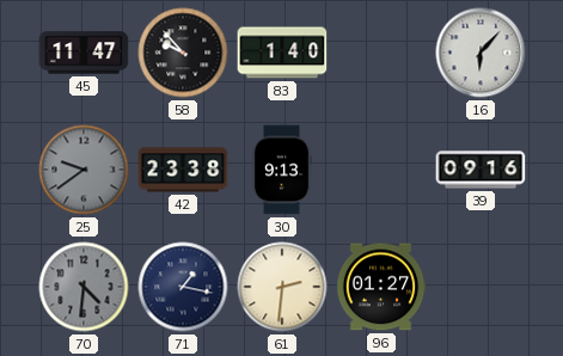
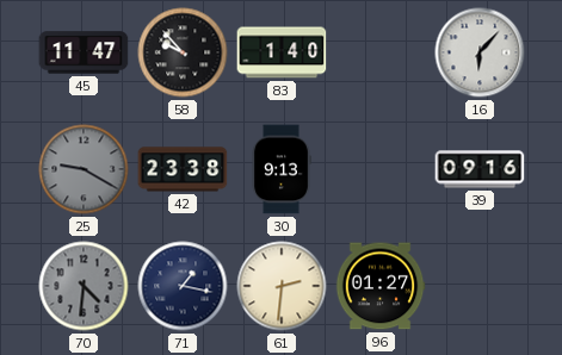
25: 9:39 -> 9:20 (84, 169)
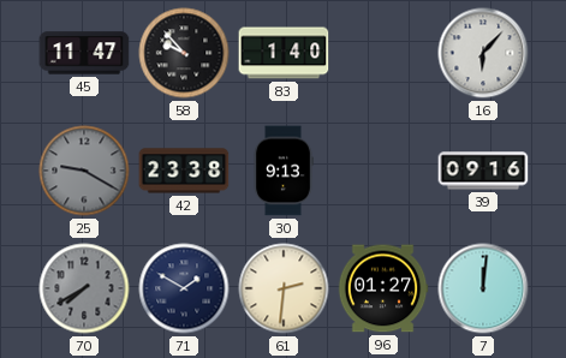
70: 4:31 -> 7:40 (84, 288)
71: 1:17 -> 1:50 (184, 288)
7: none -> 12:01 (483, 288)
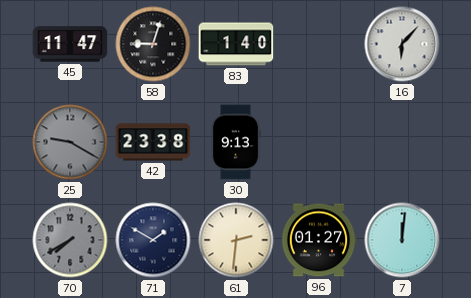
58: 9:53 -> 9:03 (153, 44)
39: 09:16 -> none (483, 171)
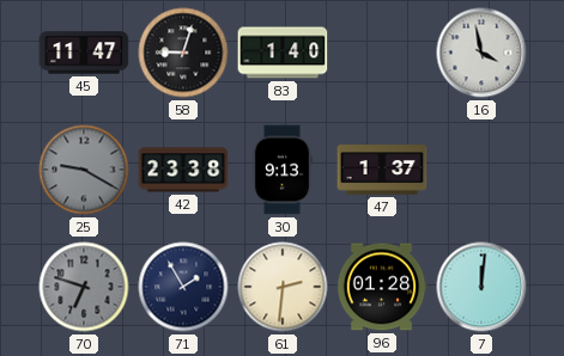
16: 6:07 -> 3:58 (481, 53)
47: none -> 1:37 (382, 170)
70: 7:40 -> 6:48 (84, 287)
71: 1:50 -> 1:55 (183, 287)
96: 01:27 -> 01:28 (382, 287)
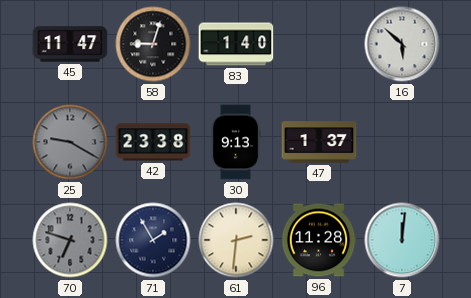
16: 3:58 -> 5:52 (402, 44)
96: 01:28 -> 11:28 (319, 240)
